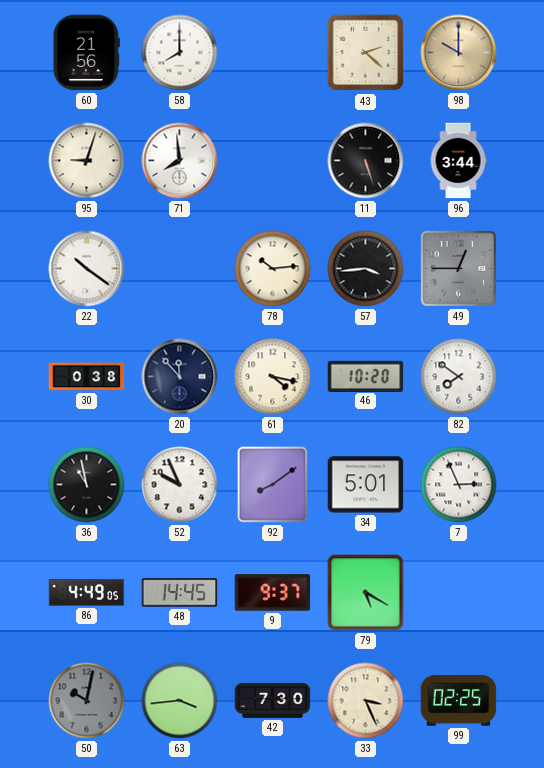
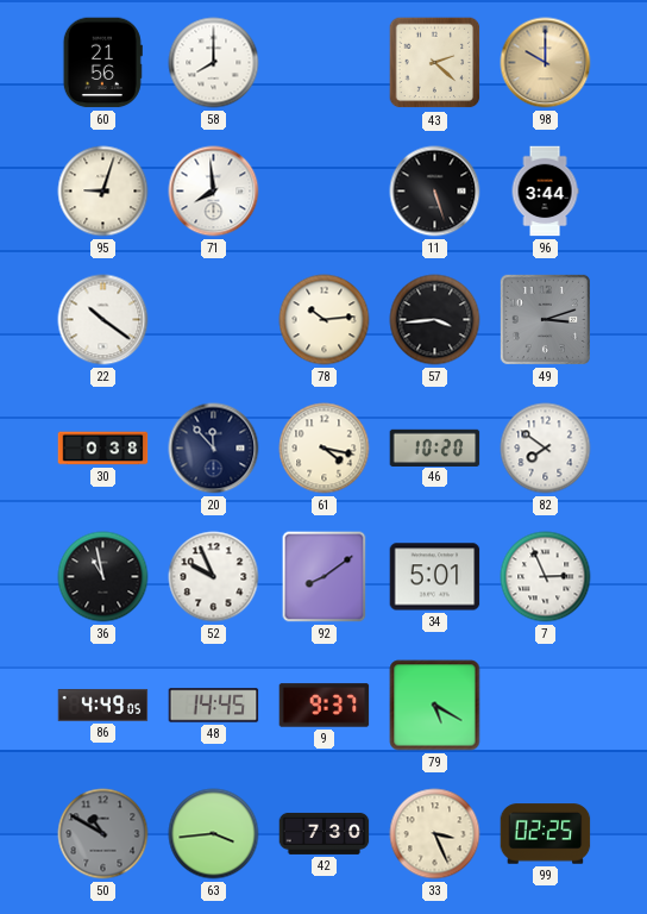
49: 12:45 -> 3:12 (545, 319)
50: 10:02 -> 10:50 (103, 834)
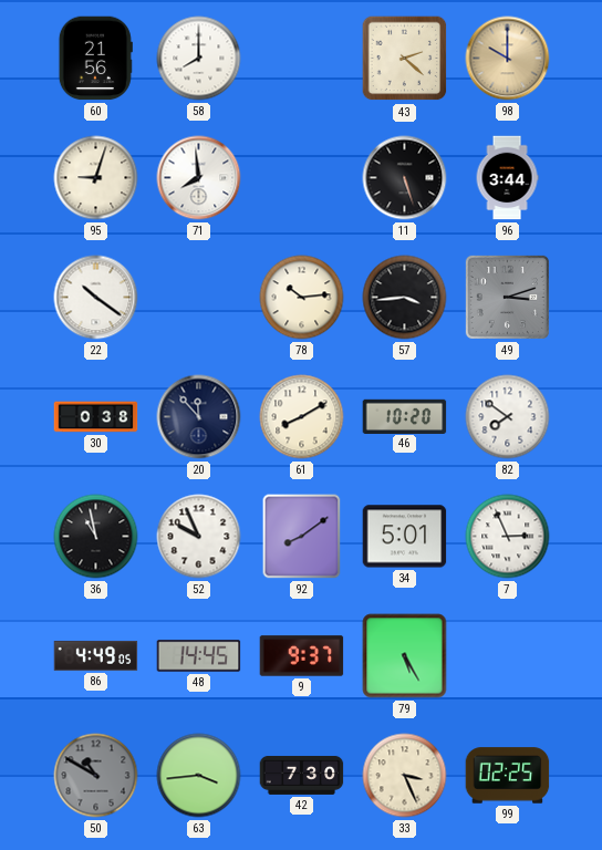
61: 4:17 -> 8:10 (302, 417)
79: 5:20 -> 5:25 (405, 656)
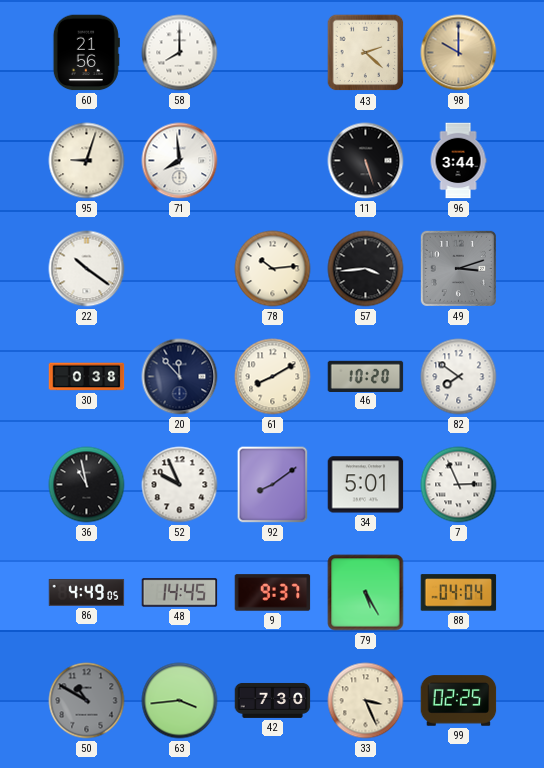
88: none -> 04:04 (459, 593)
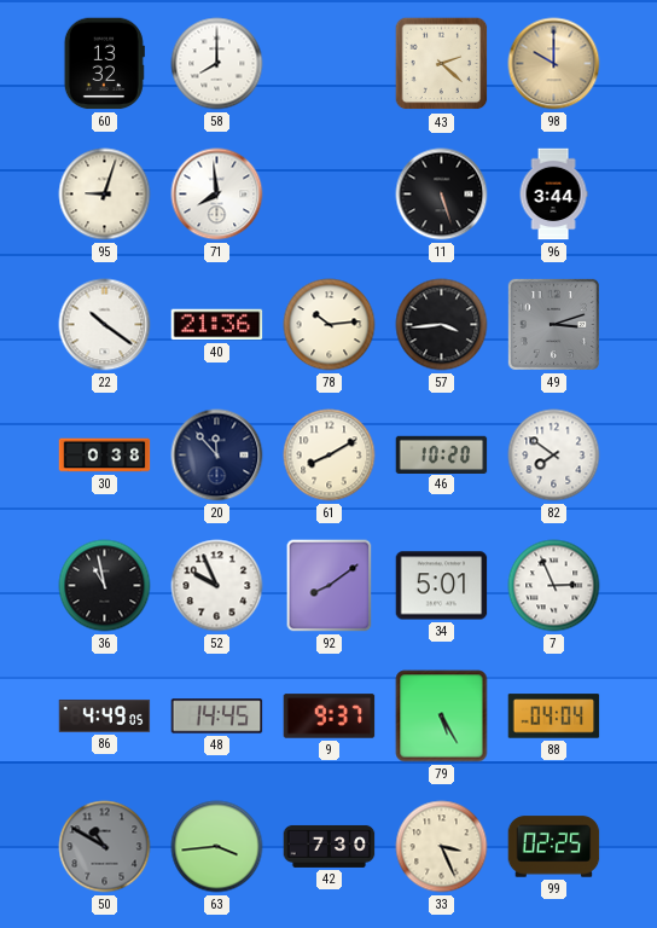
60: 21:56 -> 13:32 (104, 64)
40: none -> 21:36 (217, 325)
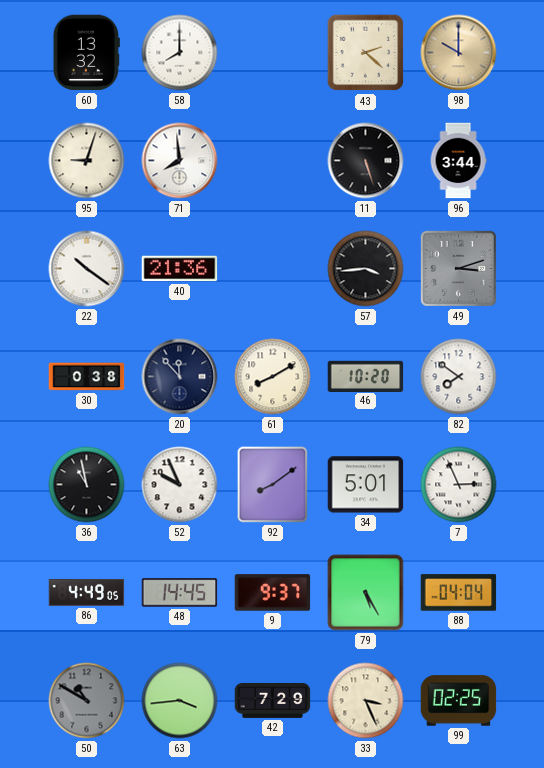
78: 10:14 -> none (330, 325)
42: 7:30 -> 7:29 (273, 700)
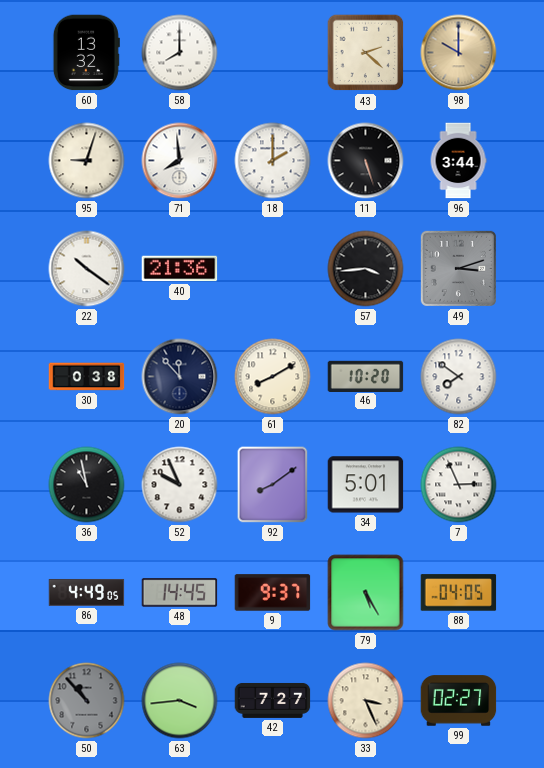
18: none -> 2:00 (273, 161)
88: 04:04 -> 04:05 (459, 593)
50: 10:50 -> 10:53 (87, 701)
42: 7:29 -> 7:27 (273, 700)
99: 02:25 -> 02:27 (459, 701)
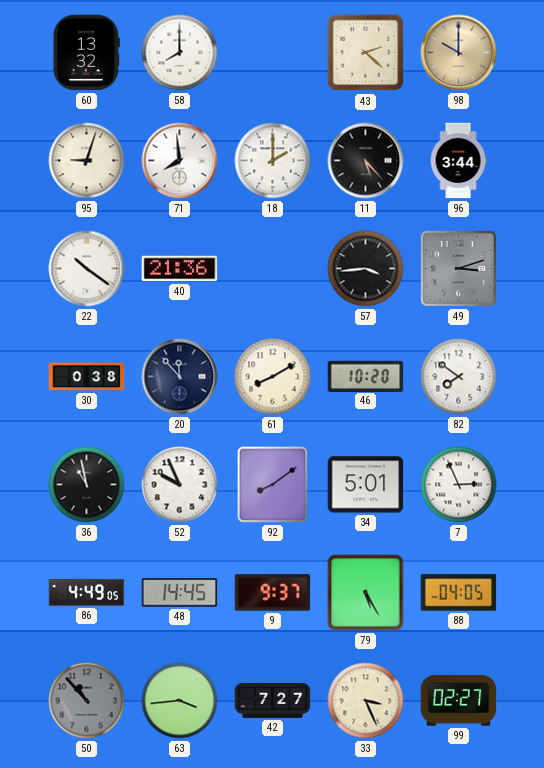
11: 5:27 -> 5:23 (366, 161)
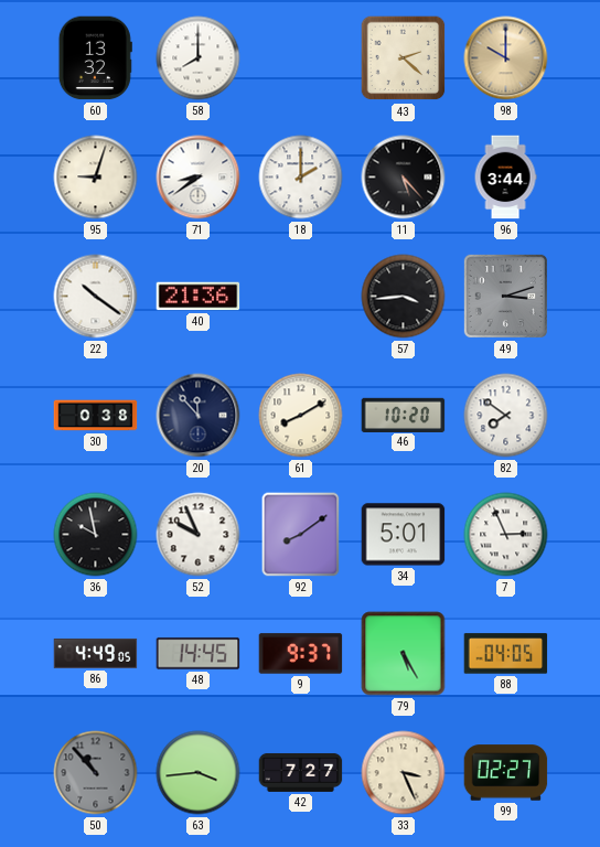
71: 7:59 -> 8:39 (199, 178)
36: 10:58 -> 9:58 (96, 535)
